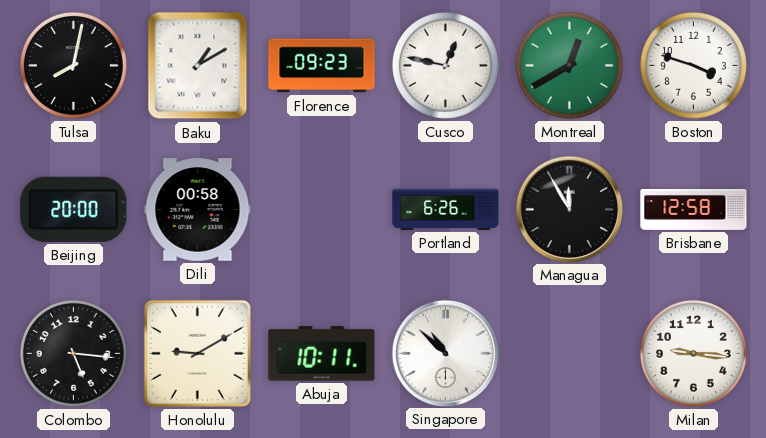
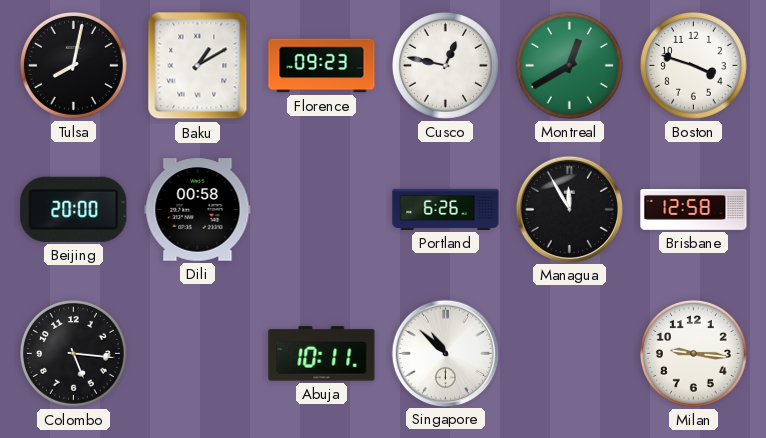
Honolulu: 9:10 -> none (197, 353)
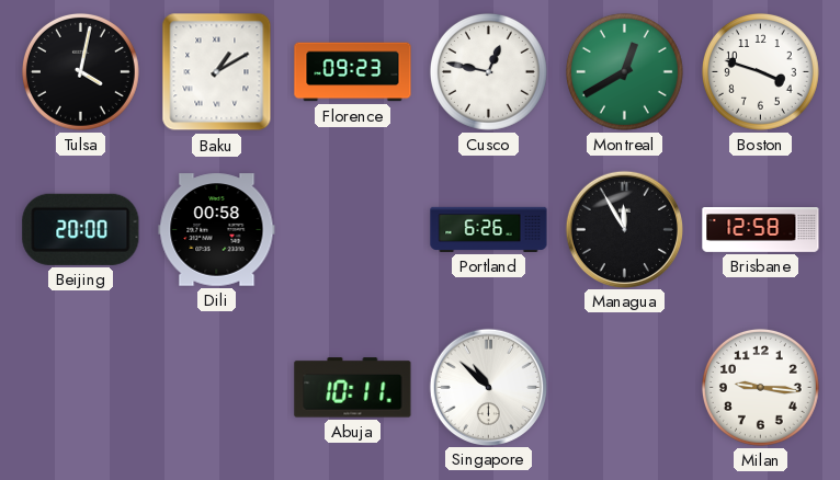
Tulsa: 8:02 -> 4:02 (80, 71)
Colombo: 5:16 -> none (73, 353)
